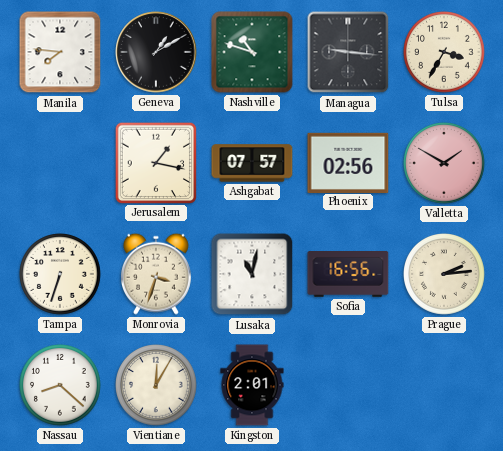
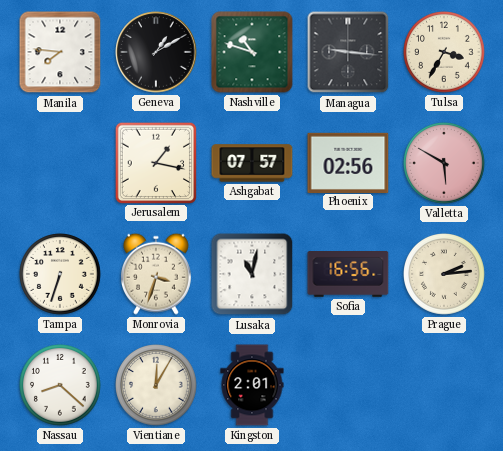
Valletta: 1:50 -> 5:50 (445, 164)
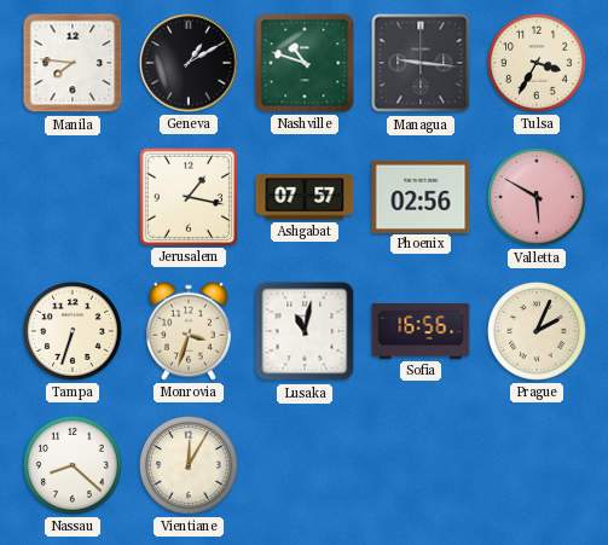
Prague: 2:14 -> 2:04 (538, 332)
Kingston: 2:01 -> none (252, 385)
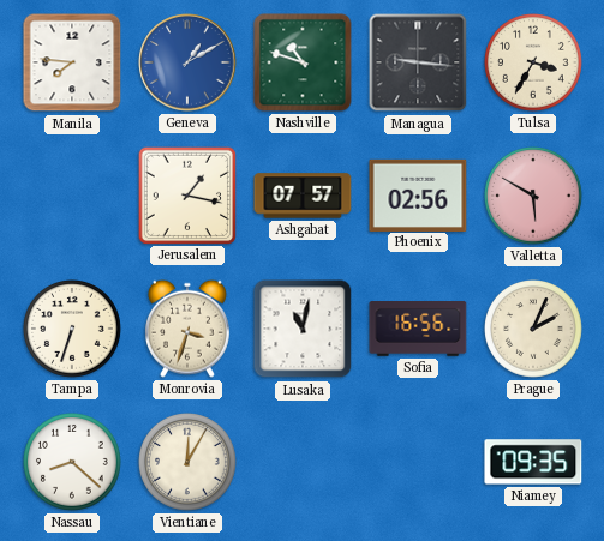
Geneva dial: black -> blue (187, 62)
Niamey: none -> 09:35 (533, 462)
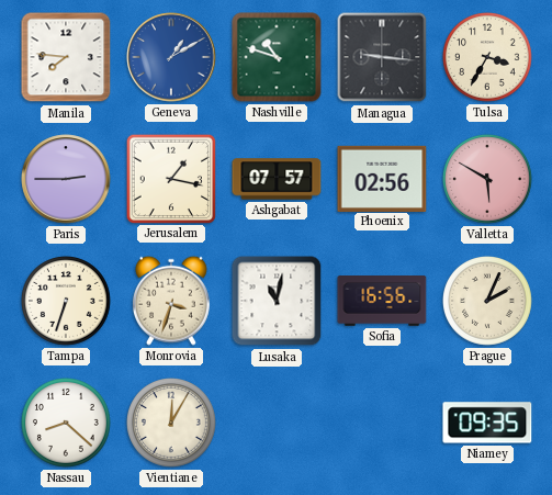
Paris: none -> 2:45 (66, 179)
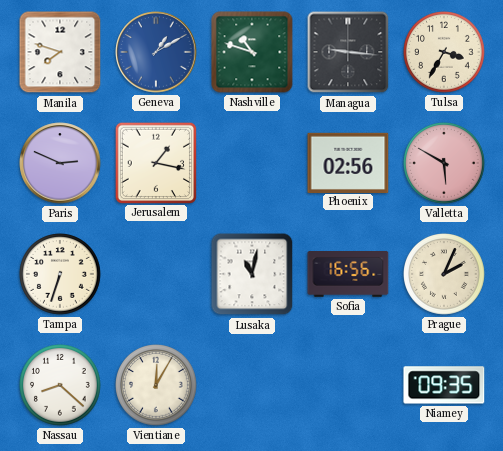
Manila: 7:46 -> 7:48 (60, 52)
Paris: 2:45 -> 2:49 (60, 163)
Ashgabat: 07:57 -> none (277, 179)
Monrovia: 3:33 -> none (171, 301)
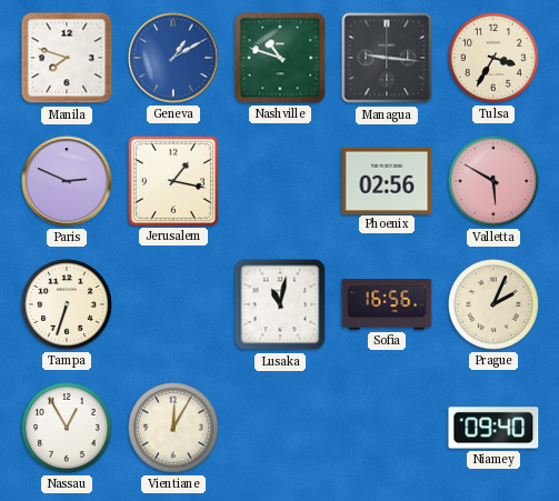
Nassau: 8:22 -> 12:55 (68, 429)
Niamey: 09:35 -> 09:40 (493, 428)
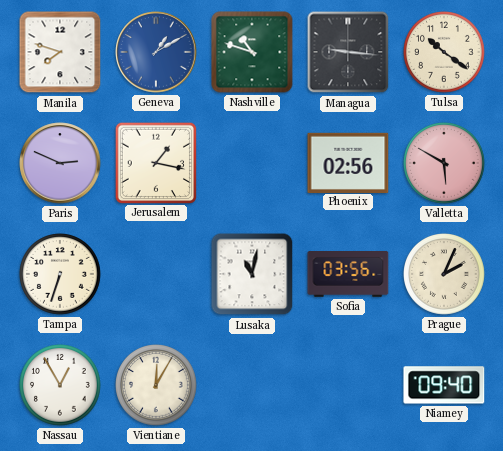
Tulsa: 3:35 -> 10:21 (445, 53)
Sofia: 16:56 -> 03:56 (348, 275)
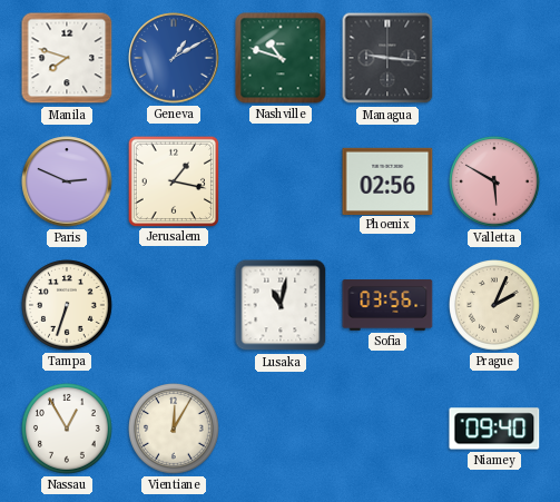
Tulsa: 10:21 -> none (445, 53)
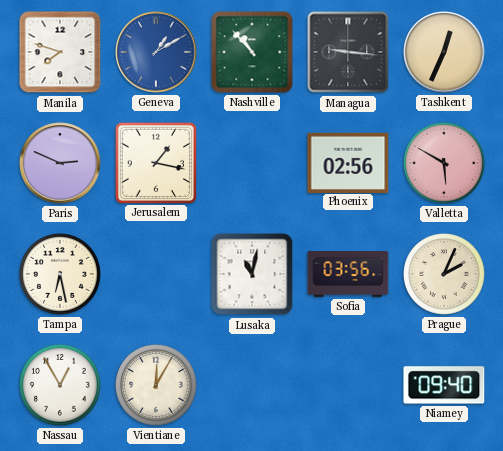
Nashville: 10:48 -> 10:53 (252, 52)
Tashkent: none -> 12:34 (444, 52)
Tampa: 6:33 -> 6:28 (61, 275)
